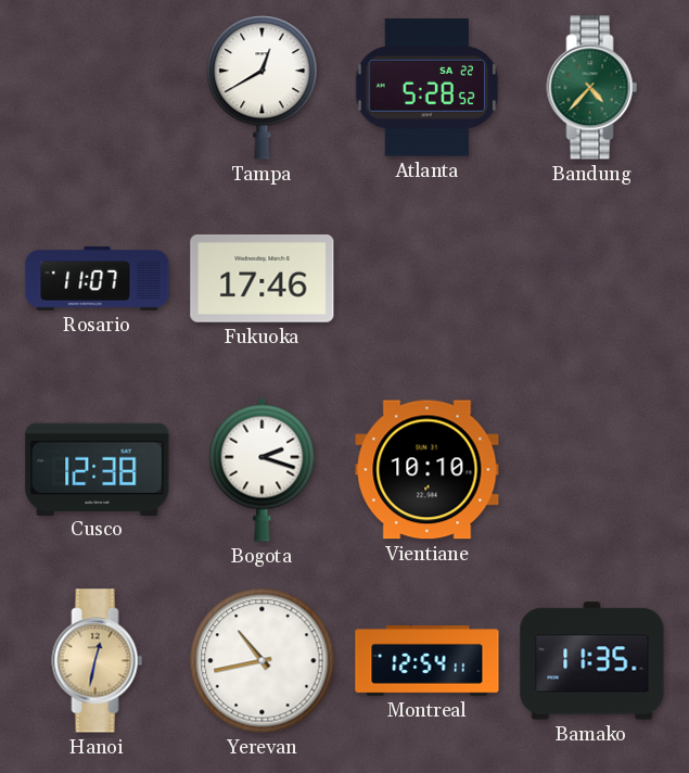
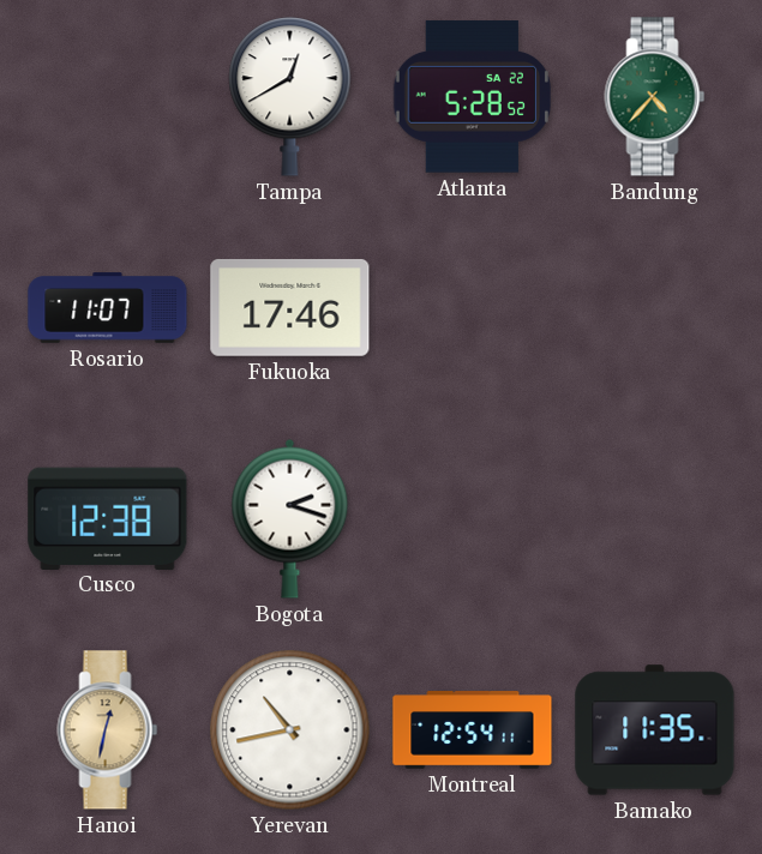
Vientiane: 10:10 -> none (428, 470)
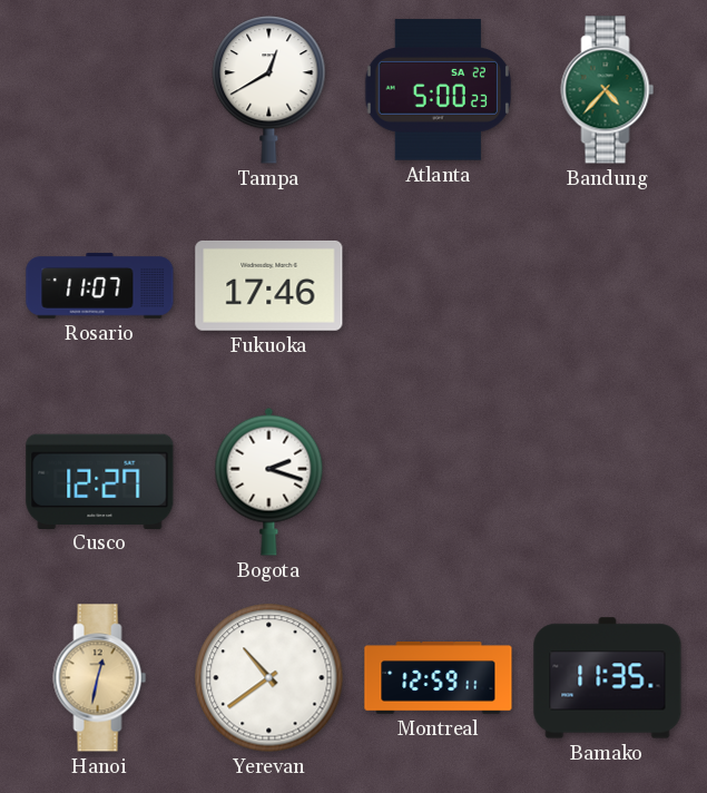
Atlanta: 5:28 -> 5:00 (438, 90)
Cusco: 12:38 -> 12:27 (100, 481)
Yerevan: 10:43 -> 10:39 (269, 678)
Montreal: 12:54 -> 12:59 (439, 678)
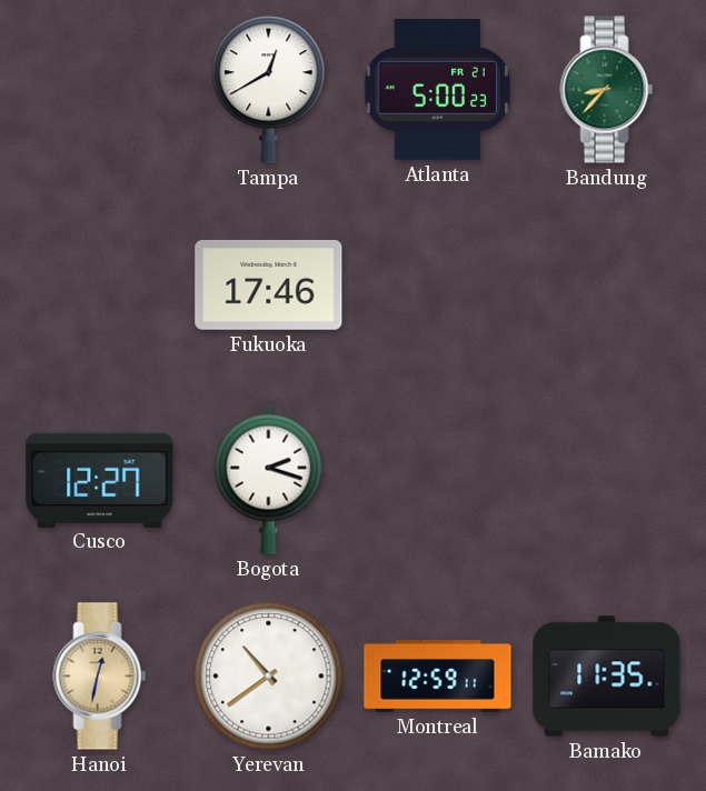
Atlanta date: SA 22 -> FR 21 (437, 90)
Bandung: 4:37 -> 8:37 (607, 90)
Rosario: 11:07 -> none (100, 286)
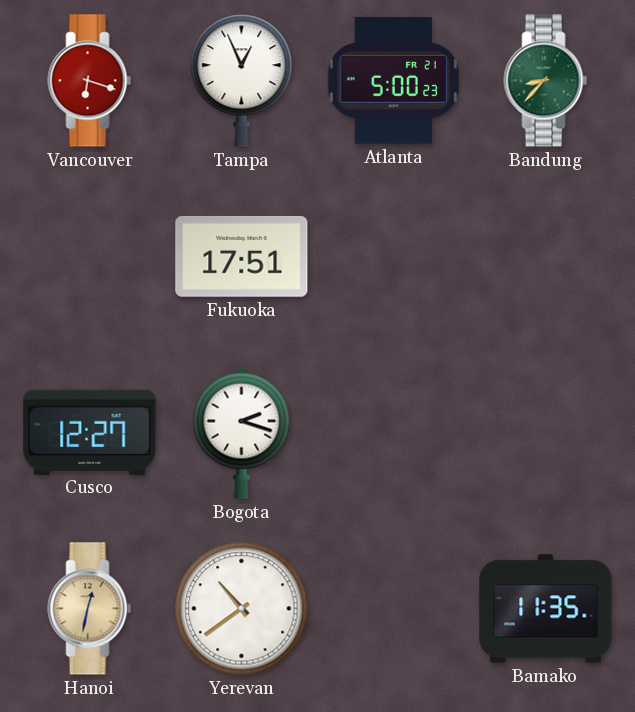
Vancouver: none -> 6:18 (90, 81)
Tampa: 12:40 -> 12:56 (242, 81)
Fukuoka: 17:46 -> 17:51 (242, 256)
Montreal: 12:59 -> none (438, 677)
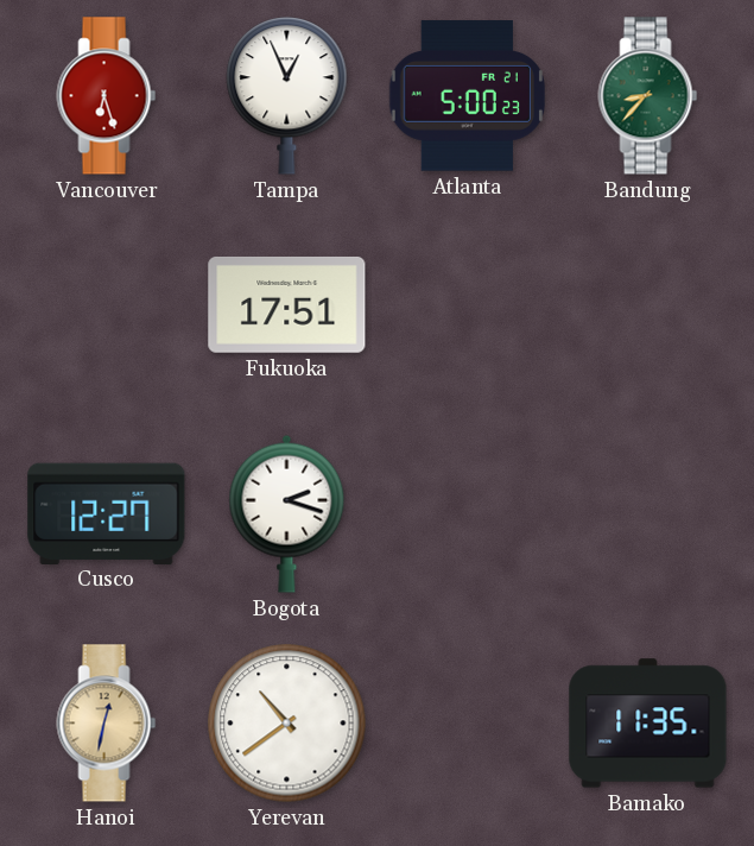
Vancouver: 6:18 -> 6:27 (107, 96)
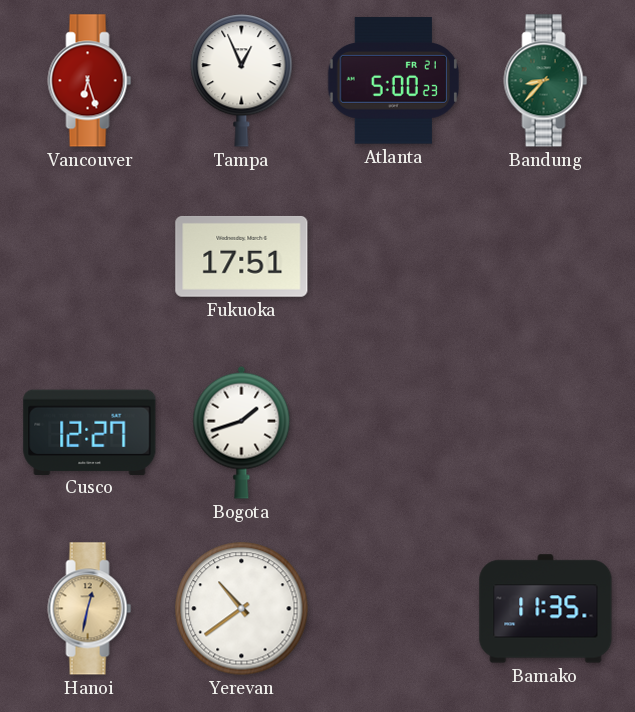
Bogota: 2:18 -> 1:42 (242, 432)
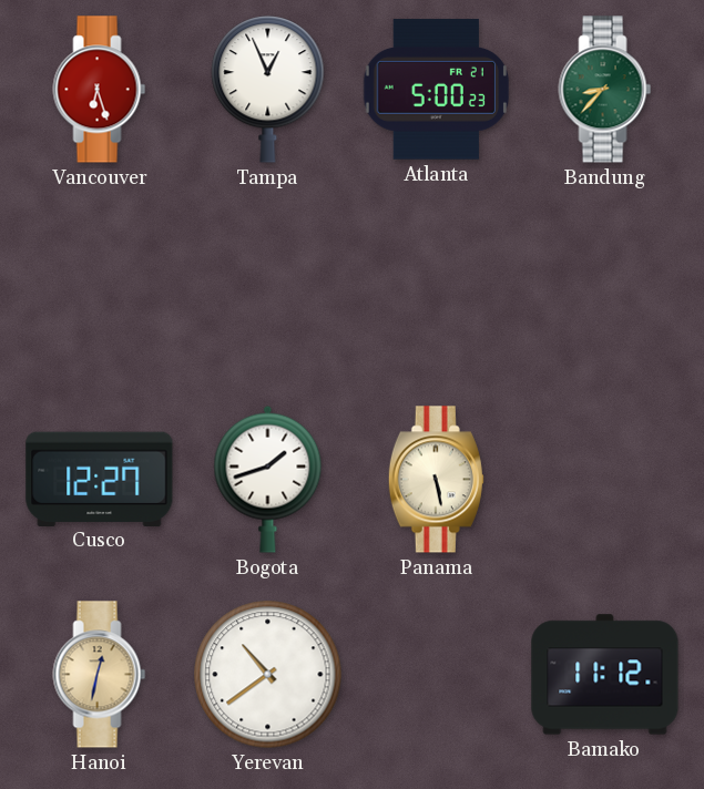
Fukuoka: 17:51 -> none (242, 256)
Panama: none -> 5:28 (436, 480)
Bamako: 11:35 -> 11:12 (605, 675)
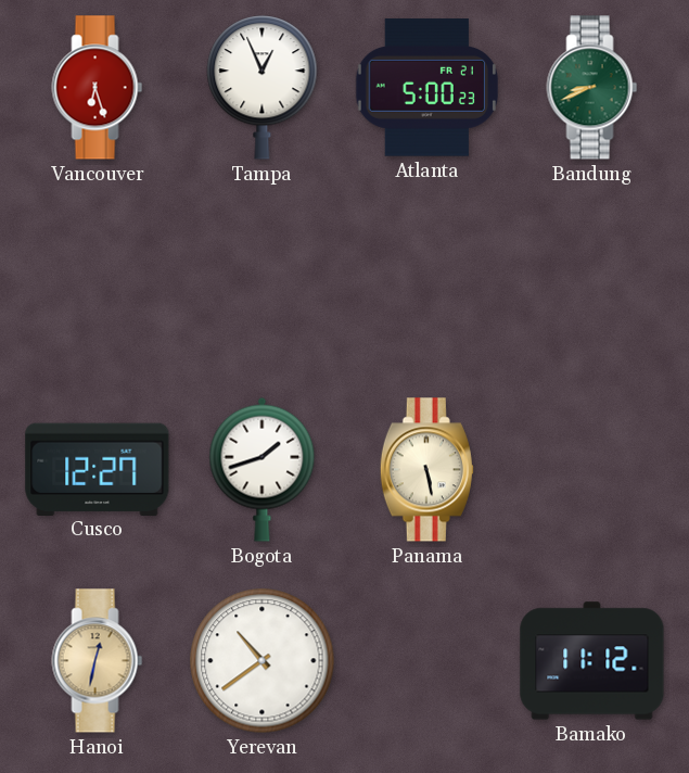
Bandung: 8:37 -> 8:41 (592, 88)
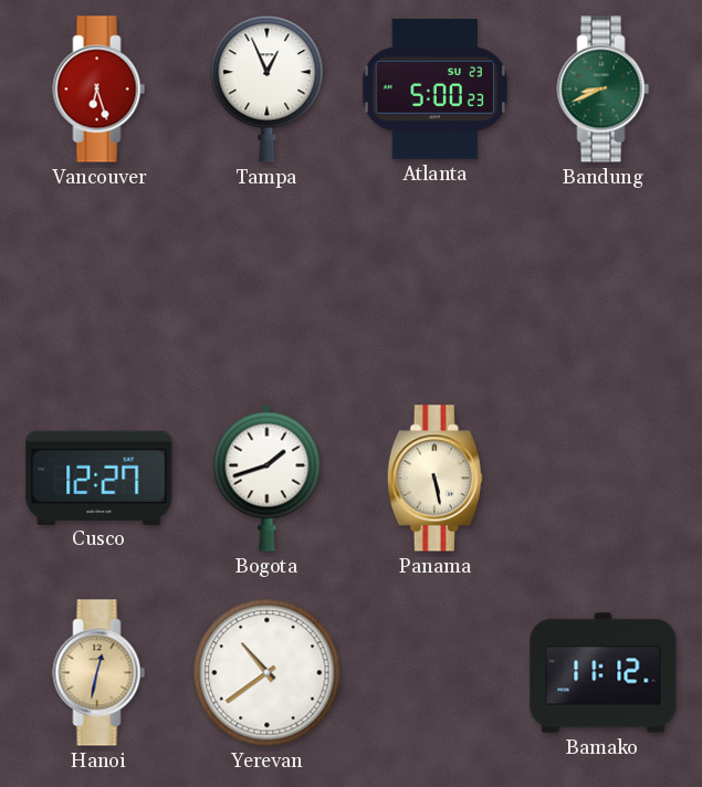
Atlanta date: FR 21 -> SU 23 (434, 90)
